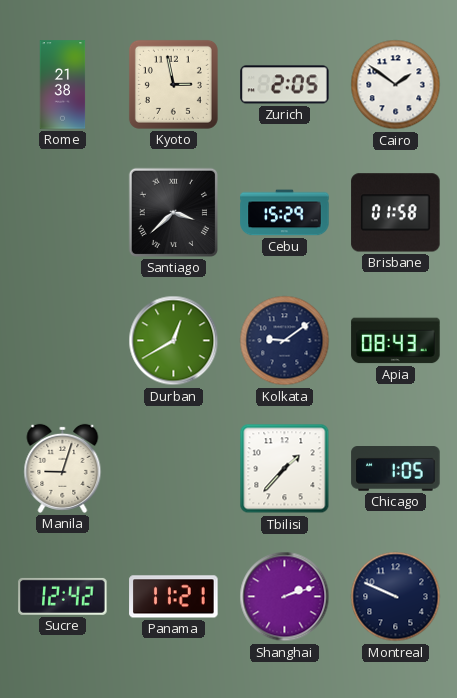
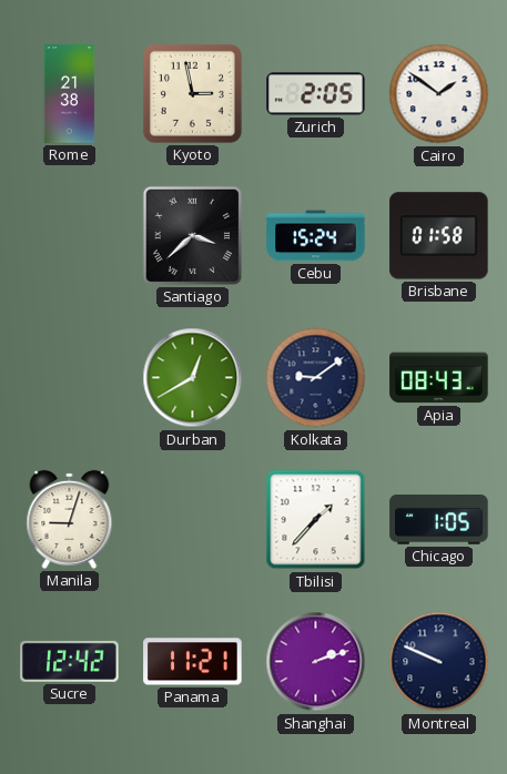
Cebu: 15:29 -> 15:24 (316, 236)
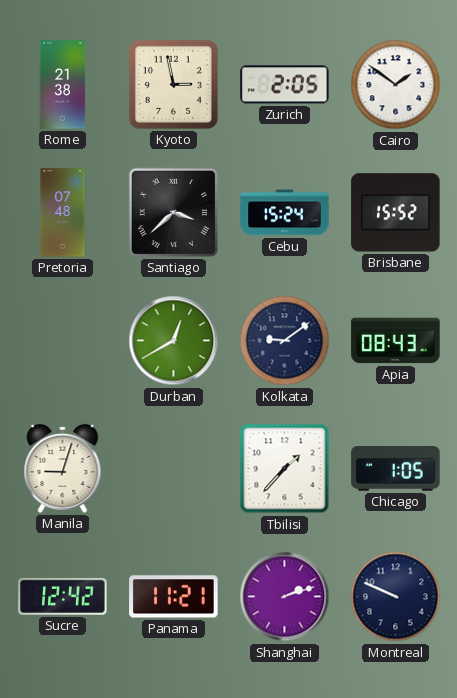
Pretoria: none -> 07:48 (63, 213)
Brisbane: 01:58 -> 15:52 (396, 213)
